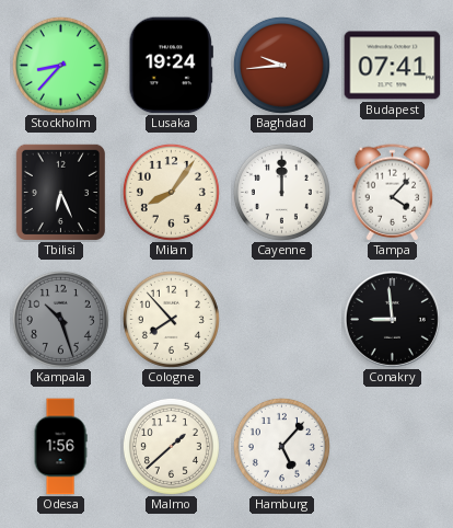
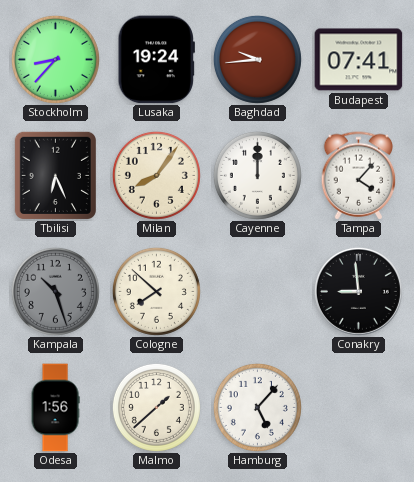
Cologne: 7:53 -> 7:52 (156, 291)
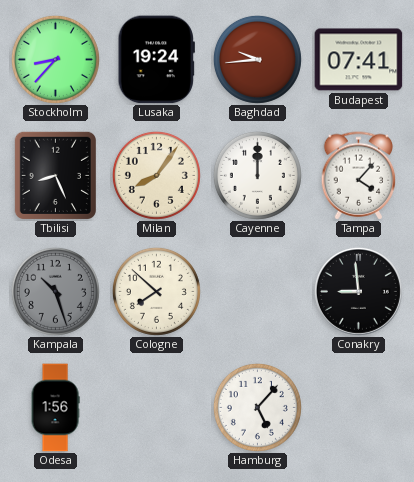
Tbilisi: 6:26 -> 8:26 (55, 175)
Malmo: 1:38 -> none (156, 407)
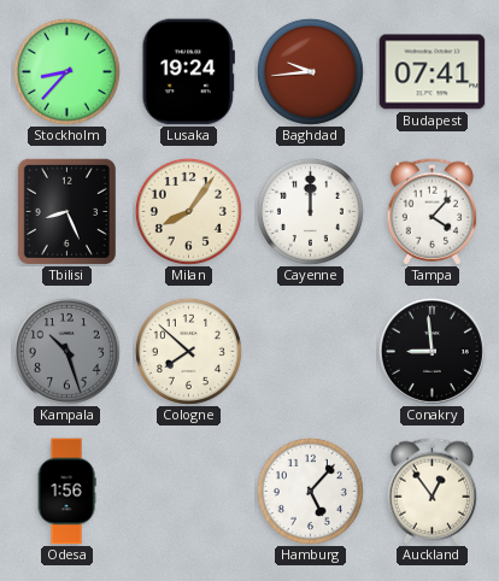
Auckland: none -> 12:54 (433, 492)
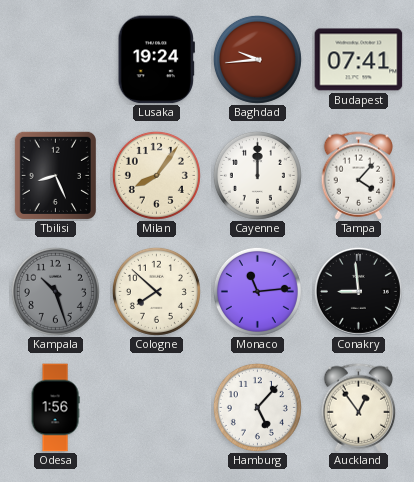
Stockholm: 8:37 -> none (66, 71)
Monaco: none -> 11:14 (257, 291)
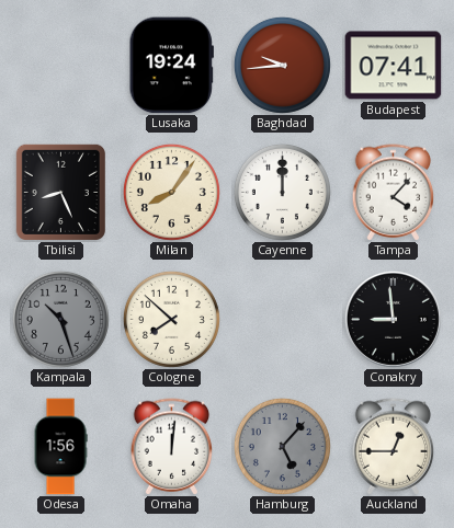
Monaco: 11:14 -> none (257, 291)
Omaha: none -> 12:01 (172, 447)
Hamburg dial: white -> grey (282, 446)
Auckland: 12:54 -> 12:45 (394, 447)
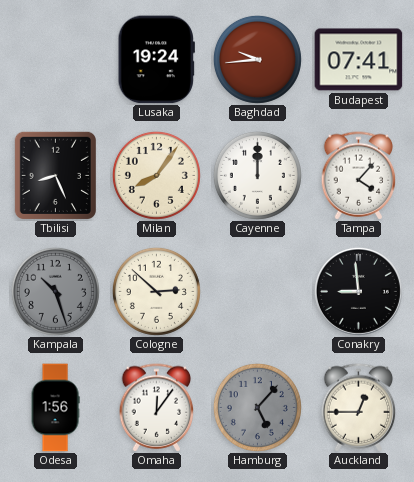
Cologne: 7:52 -> 2:52 (156, 291)
Omaha: 12:01 -> 12:06 (157, 408)
